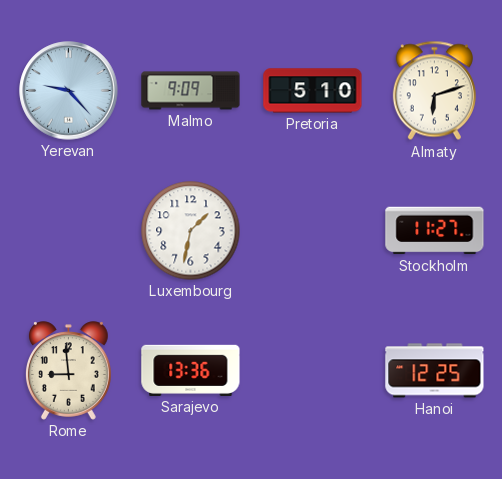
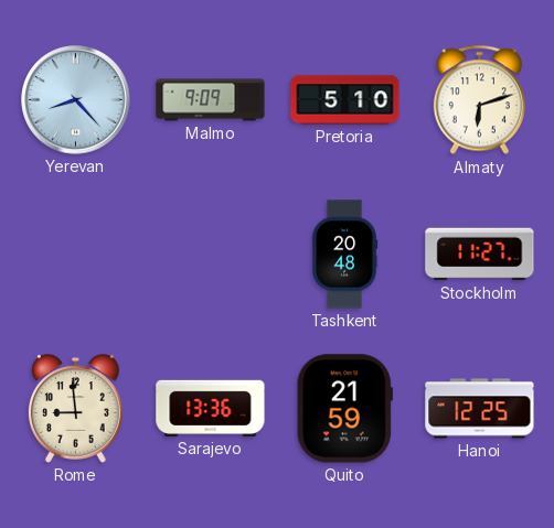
Yerevan: 9:23 -> 8:23 (76, 100)
Luxembourg: 1:32 -> none (191, 231)
Tashkent: none -> 20:48 (344, 255)
Quito: none -> 21:59 (344, 409)
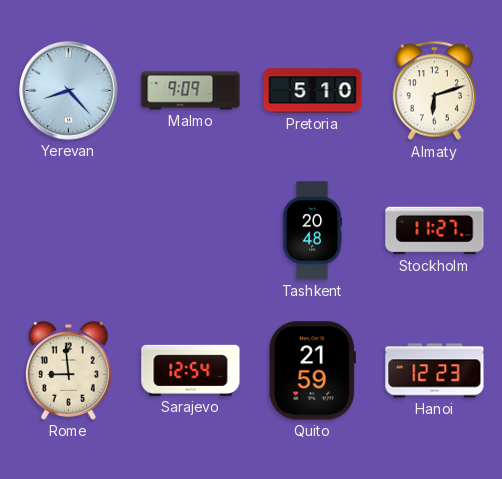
Sarajevo: 13:36 -> 12:54 (191, 370)
Hanoi: 12:25 -> 12:23 (435, 371)
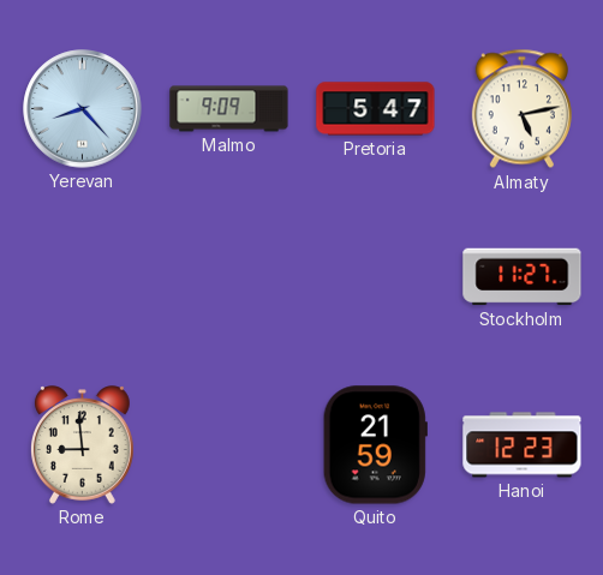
Pretoria: 5:10 -> 5:47 (376, 109)
Almaty: 6:12 -> 5:13 (521, 109)
Tashkent: 20:48 -> none (312, 231)
Sarajevo: 12:54 -> none (191, 370)
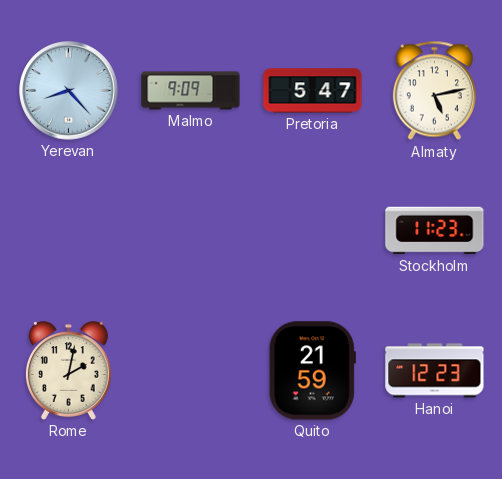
Stockholm: 11:27 -> 11:23 (435, 231)
Rome: 8:59 -> 2:02 (68, 371)
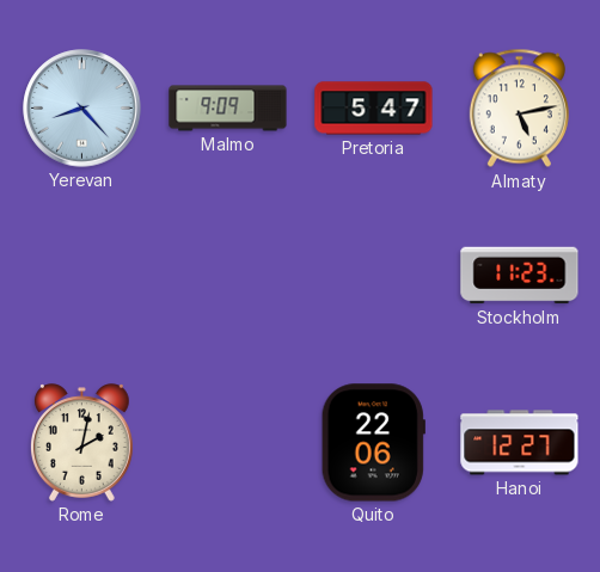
Quito: 21:59 -> 22:06 (373, 443)
Hanoi: 12:23 -> 12:27 (520, 443)
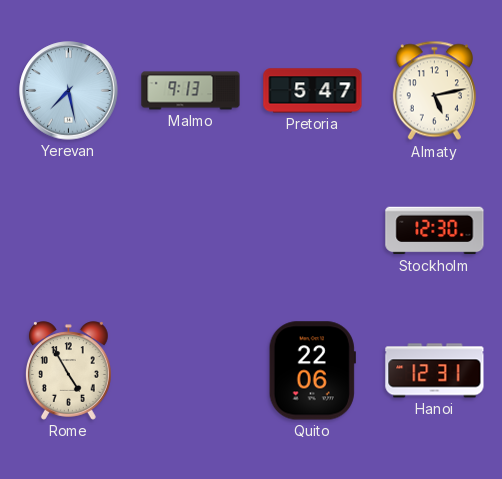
Yerevan: 8:23 -> 7:28 (69, 91)
Malmo: 9:09 -> 9:13 (191, 91)
Stockholm: 11:23 -> 12:30 (435, 231)
Rome: 2:02 -> 4:55 (68, 371)
Hanoi: 12:27 -> 12:31 (435, 371)
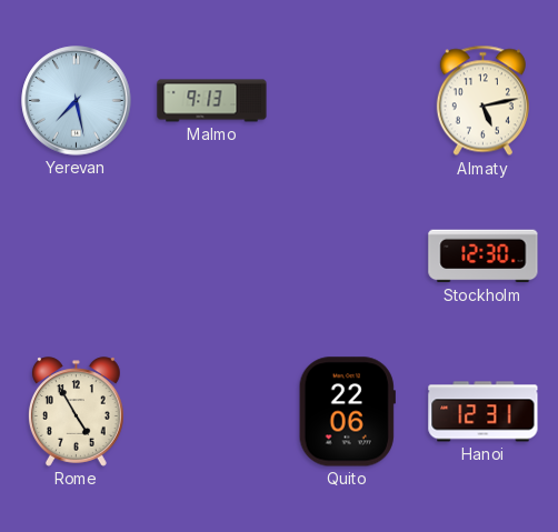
Pretoria: 5:47 -> none (313, 91)
